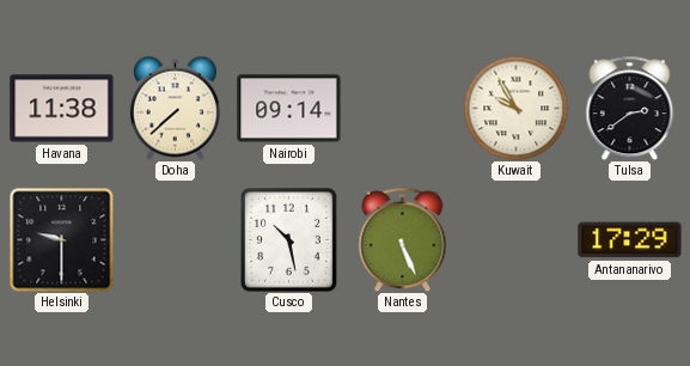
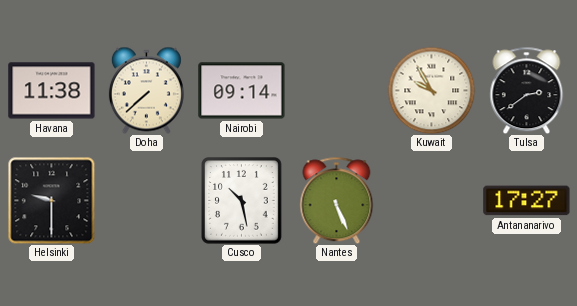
Antananarivo: 17:29 -> 17:27 (527, 201)
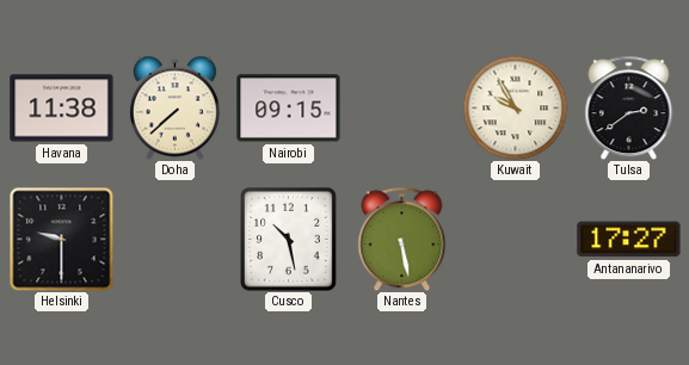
Nairobi: 09:14 -> 09:15 (289, 109)
Nantes: 5:26 -> 5:28 (402, 239)
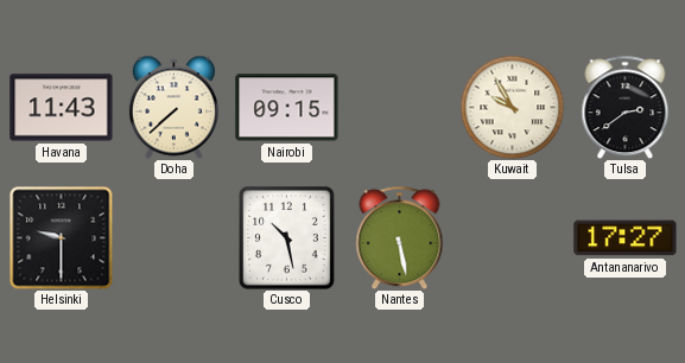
Havana: 11:38 -> 11:43 (62, 108)
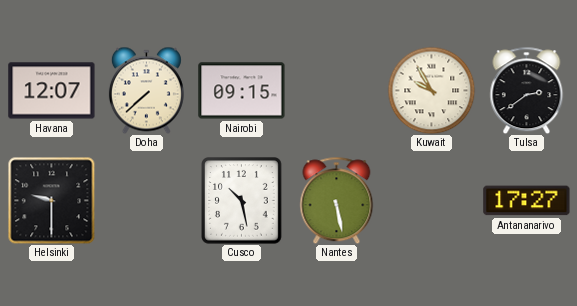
Havana: 11:43 -> 12:07 (52, 91)
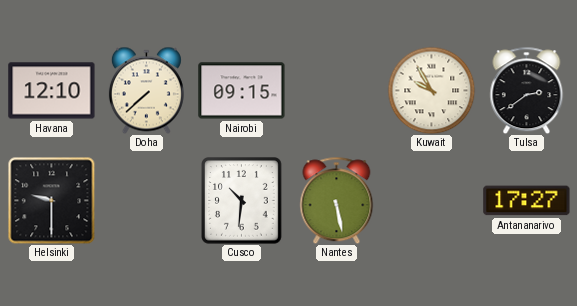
Havana: 12:07 -> 12:10 (52, 91)
Cusco: 10:28 -> 10:31 (242, 201)
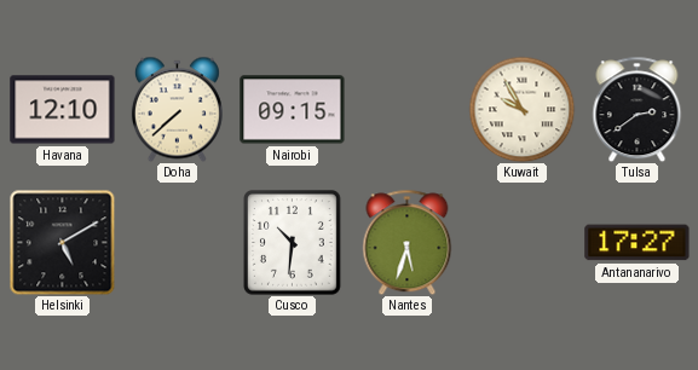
Helsinki: 9:30 -> 5:10 (62, 242)
Nantes: 5:28 -> 5:33 (408, 242)
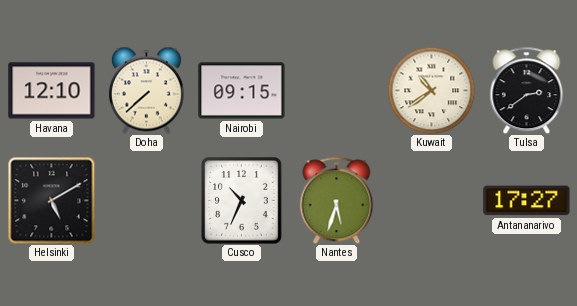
Kuwait: 9:55 -> 10:39 (431, 90)
Cusco: 10:31 -> 10:34 (242, 201)
